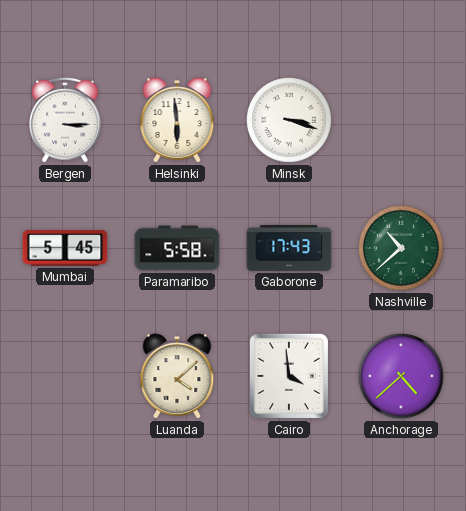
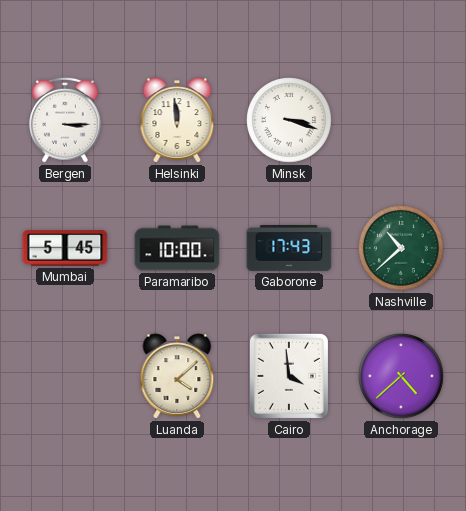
Helsinki: 5:59 -> 11:59 (177, 120)
Paramaribo: 5:58 -> 10:00 (177, 248)
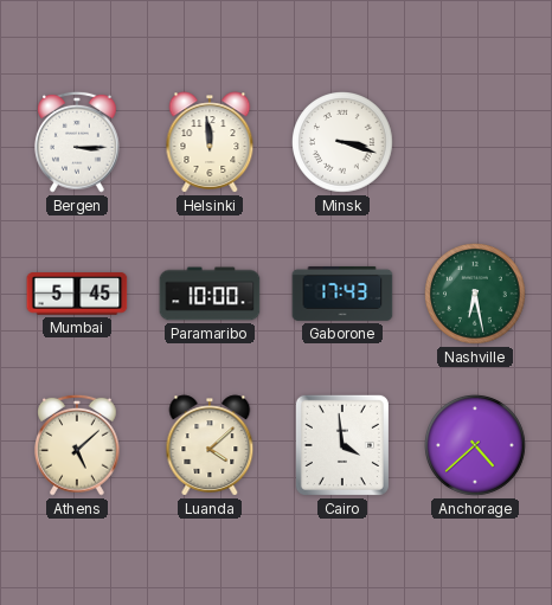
Nashville: 10:38 -> 6:28 (476, 295)
Athens: none -> 5:08 (78, 445)
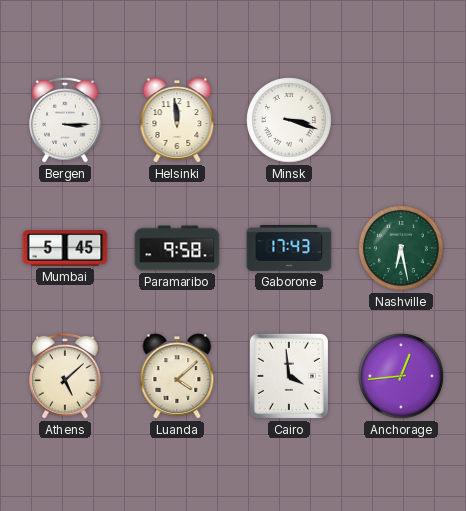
Paramaribo: 10:00 -> 9:58 (177, 248)
Anchorage: 4:38 -> 12:44 (402, 377)
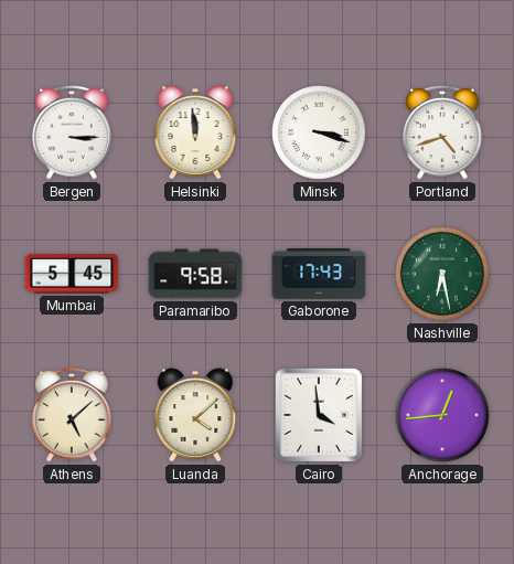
Portland: none -> 4:42 (443, 132)
